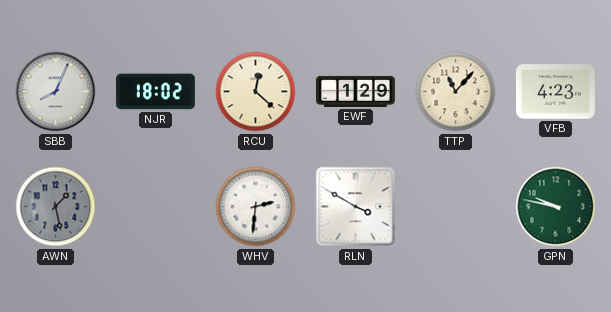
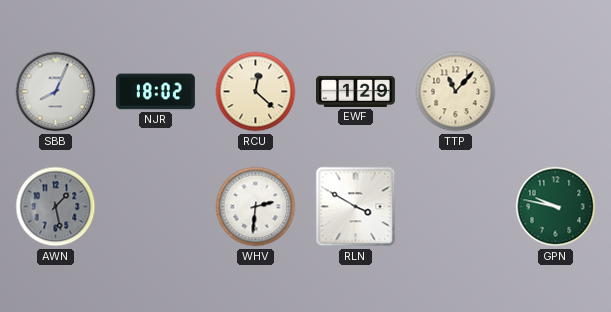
VFB: 4:23 -> none (555, 92)
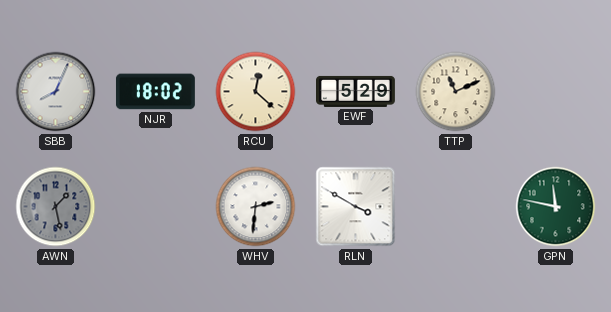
EWF: 1:29 -> 5:29 (356, 91)
TTP: 11:07 -> 11:11 (456, 92)
GPN: 9:47 -> 11:47 (556, 207)
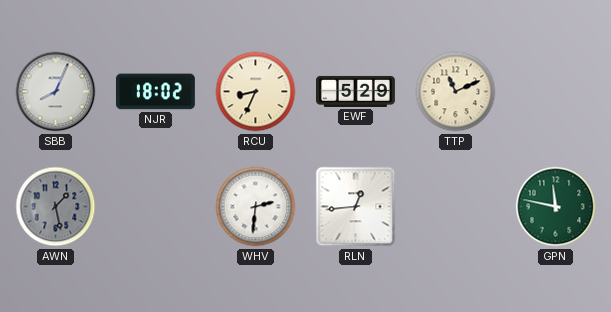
RCU: 12:22 -> 8:34 (256, 92)
RLN: 3:50 -> 12:44 (356, 207)
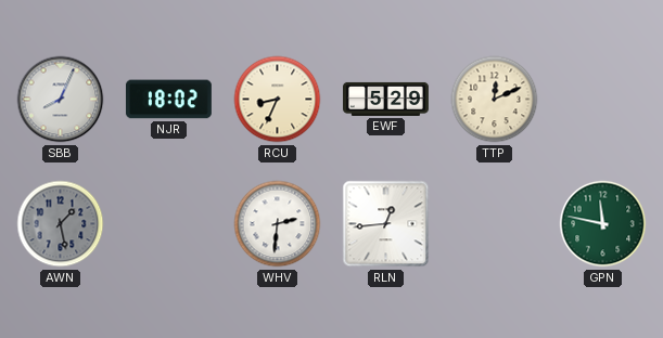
TTP: 11:11 -> 12:11 (495, 100)
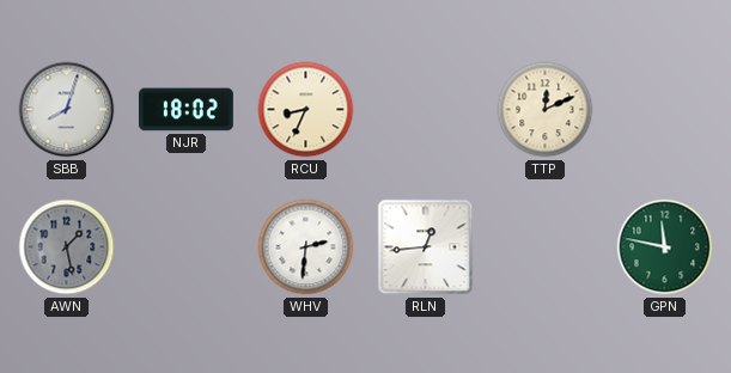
SBB: 8:04 -> 8:03 (67, 110)
EWF: 5:29 -> none (386, 99)
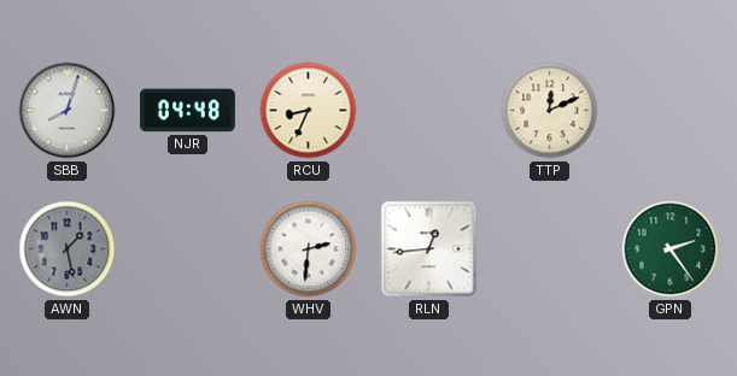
NJR: 18:02 -> 04:48 (187, 111)
GPN: 11:47 -> 2:24 (671, 249)
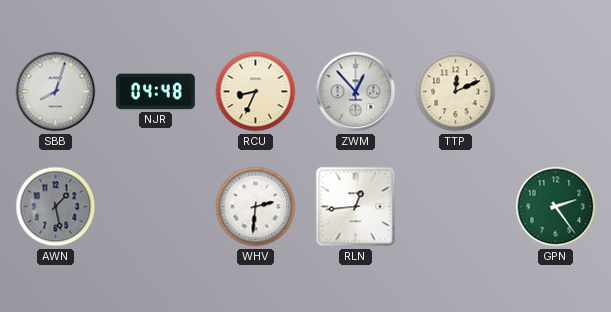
ZWM: none -> 12:53 (356, 92)
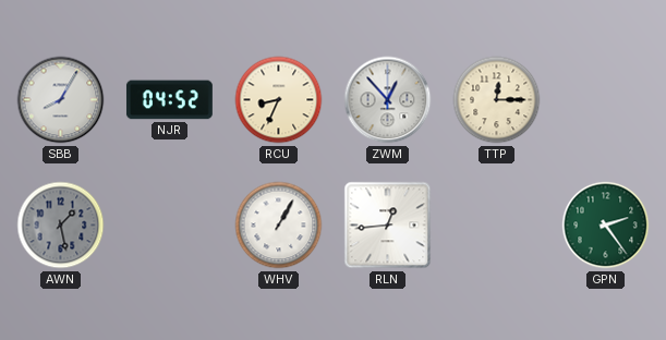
SBB: 8:03 -> 8:05 (61, 100)
NJR: 04:48 -> 04:52 (169, 100)
TTP: 12:11 -> 12:15 (497, 100)
WHV: 2:31 -> 1:05 (279, 226)
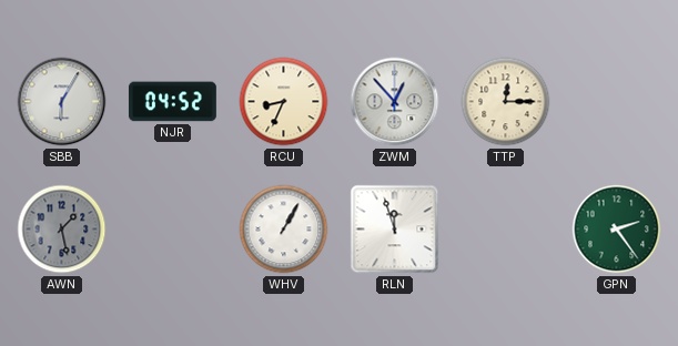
SBB: 8:05 -> 6:05 (62, 102)
RLN: 12:44 -> 11:57 (395, 230)
